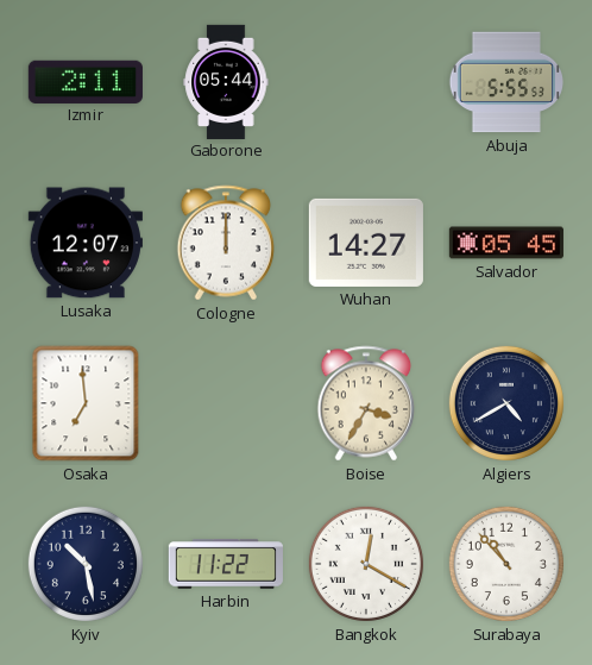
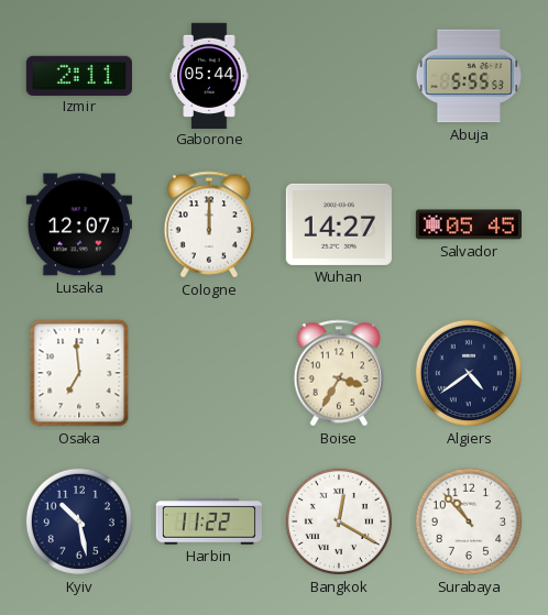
Algiers: 4:40 -> 4:39 (469, 373)
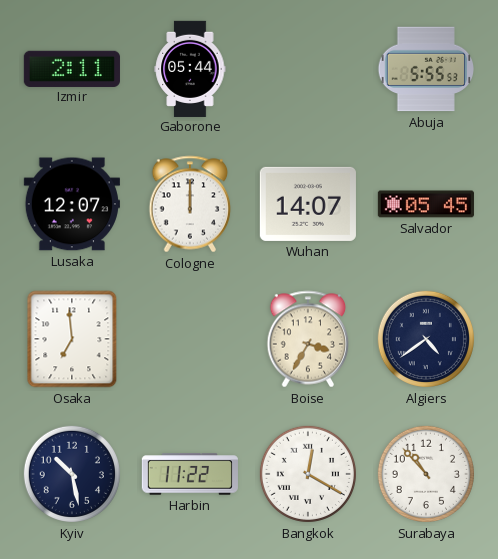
Wuhan: 14:27 -> 14:07 (308, 204)
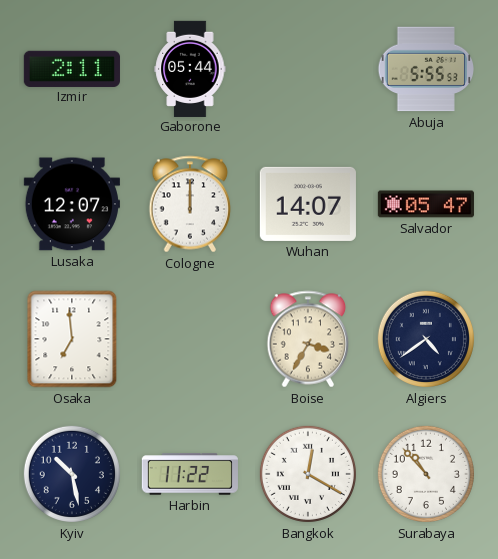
Salvador: 05:45 -> 05:47 (426, 204)
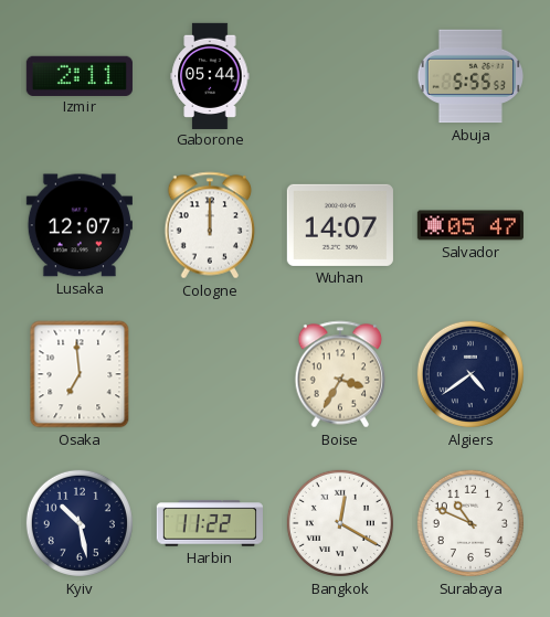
Surabaya: 10:53 -> 10:49 (470, 523)
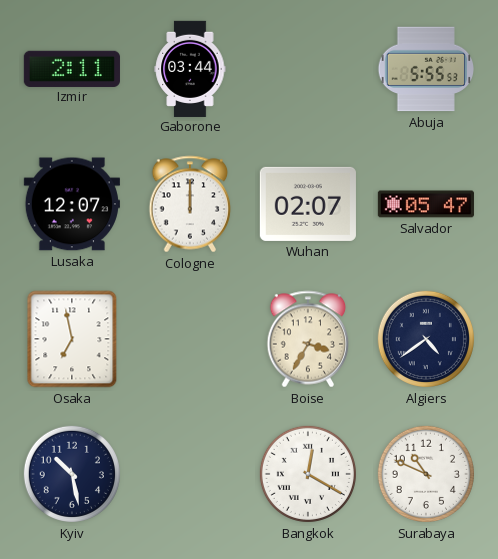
Gaborone: 05:44 -> 03:44 (190, 68)
Wuhan: 14:07 -> 02:07 (308, 204)
Osaka: 6:59 -> 6:58 (72, 339)
Harbin: 11:22 -> none (210, 523)
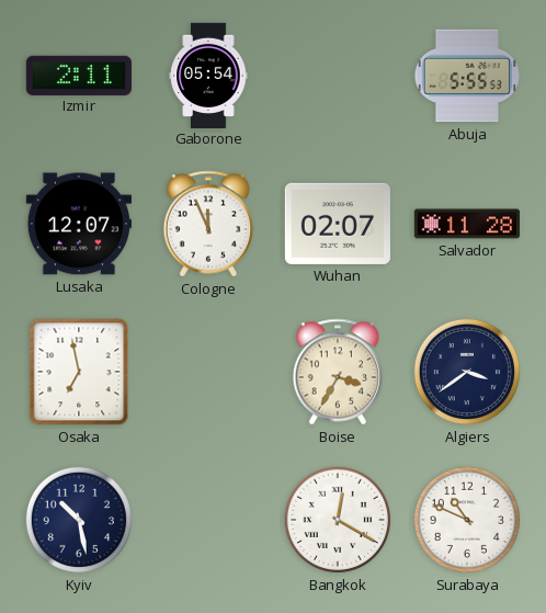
Gaborone: 03:44 -> 05:54 (208, 75)
Cologne: 12:00 -> 11:56 (208, 224)
Salvador: 05:47 -> 11:28 (467, 224)
Algiers: 4:39 -> 3:39 (467, 372)
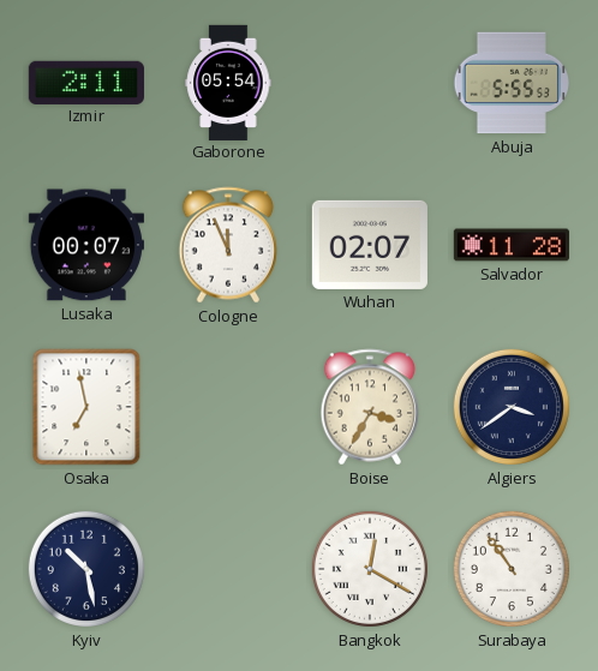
Lusaka: 12:07 -> 00:07 (86, 245)
Surabaya: 10:49 -> 10:54 (512, 569)
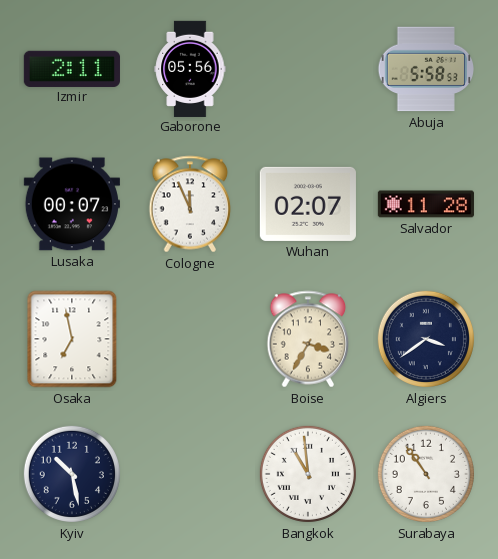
Gaborone: 05:54 -> 05:56 (190, 68)
Abuja: 5:55 -> 5:58 (425, 69)
Bangkok: 12:20 -> 10:59 (308, 474)
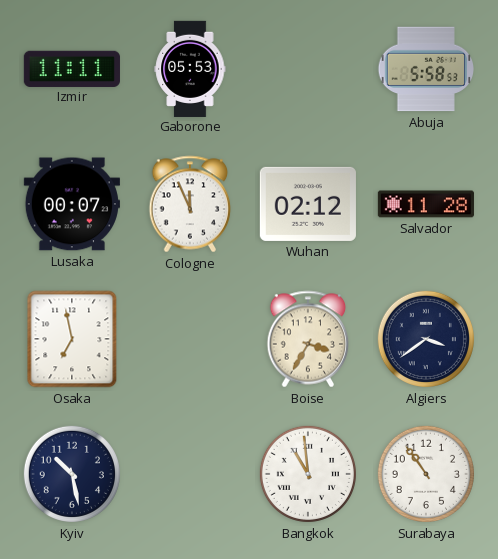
Izmir: 2:11 -> 11:11 (72, 68)
Gaborone: 05:56 -> 05:53 (190, 68)
Wuhan: 02:07 -> 02:12 (308, 204)
